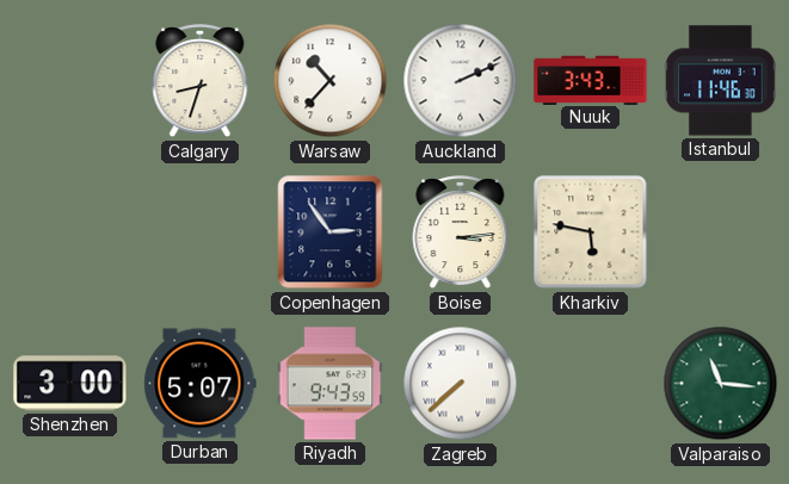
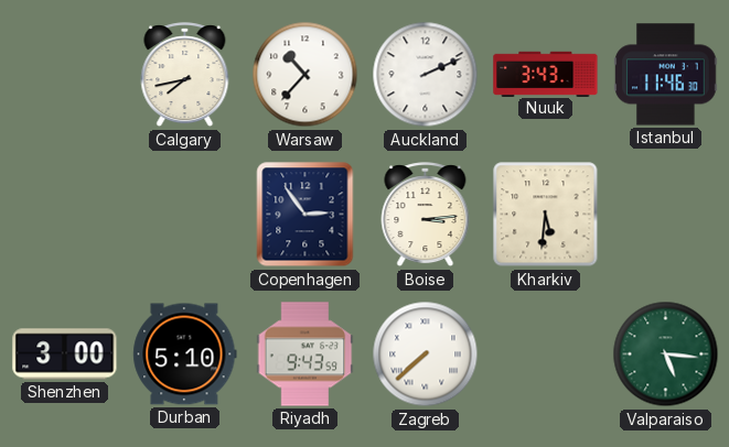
Calgary: 8:33 -> 7:43 (185, 75)
Kharkiv: 5:47 -> 5:31 (546, 215)
Durban: 5:07 -> 5:10 (185, 355)
Valparaiso: 11:16 -> 5:16 (666, 355)
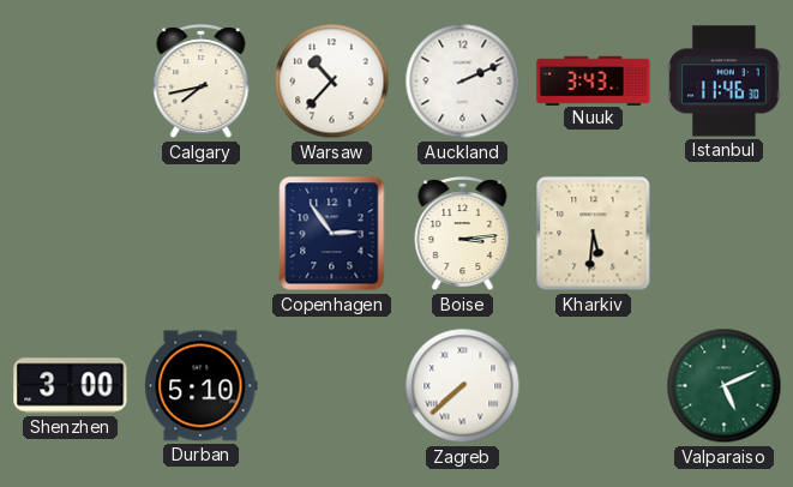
Riyadh: 9:43 -> none (305, 355)
Valparaiso: 5:16 -> 5:11 (725, 386)
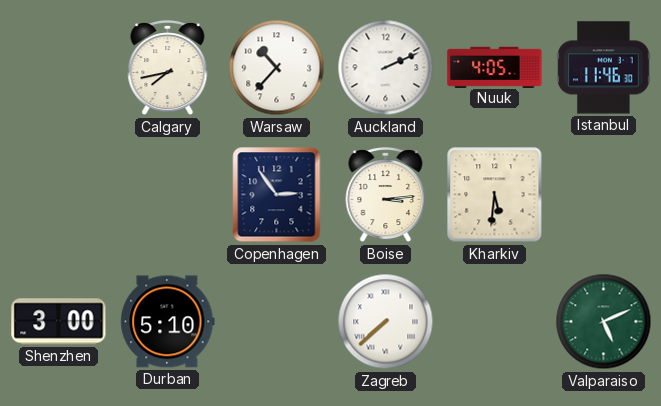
Nuuk: 3:43 -> 4:05 (495, 67)
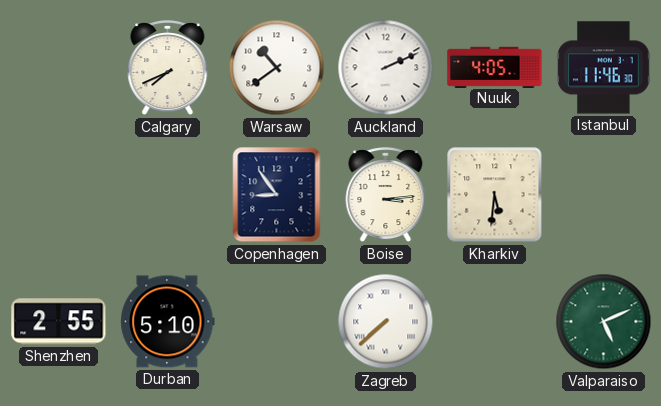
Calgary: 7:43 -> 7:41 (168, 68)
Warsaw: 10:37 -> 10:39 (277, 68)
Copenhagen: 2:54 -> 8:54 (277, 195)
Shenzhen: 3:00 -> 2:55 (59, 322)
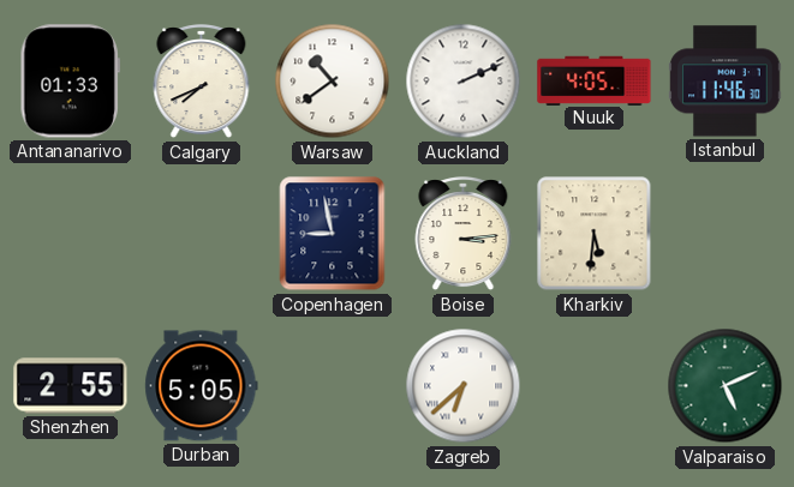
Antananarivo: none -> 01:33 (70, 82)
Copenhagen: 8:54 -> 8:58 (333, 234)
Durban: 5:10 -> 5:05 (202, 386)
Zagreb: 7:38 -> 6:38 (464, 386)
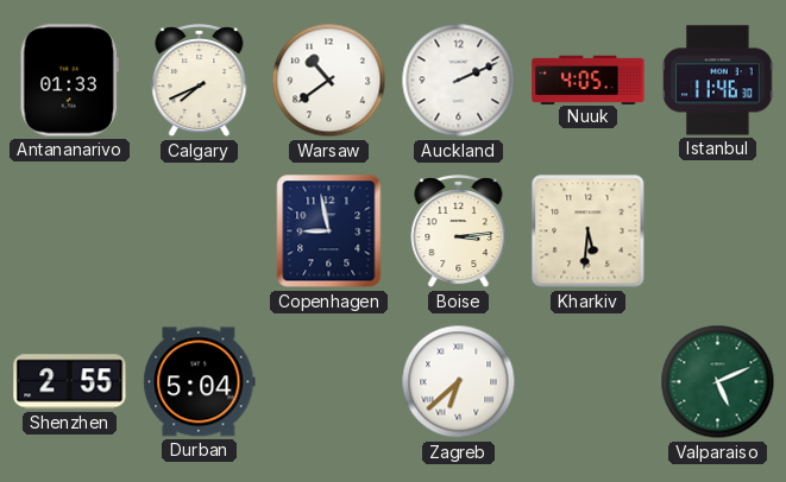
Durban: 5:05 -> 5:04 (200, 382)
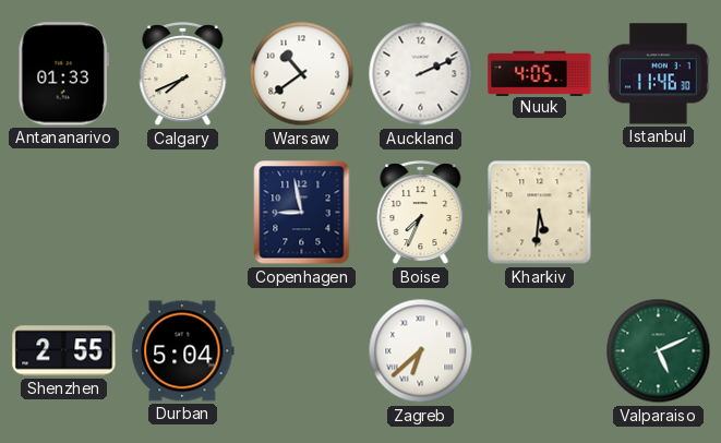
Boise: 3:14 -> 7:34 (421, 213)
